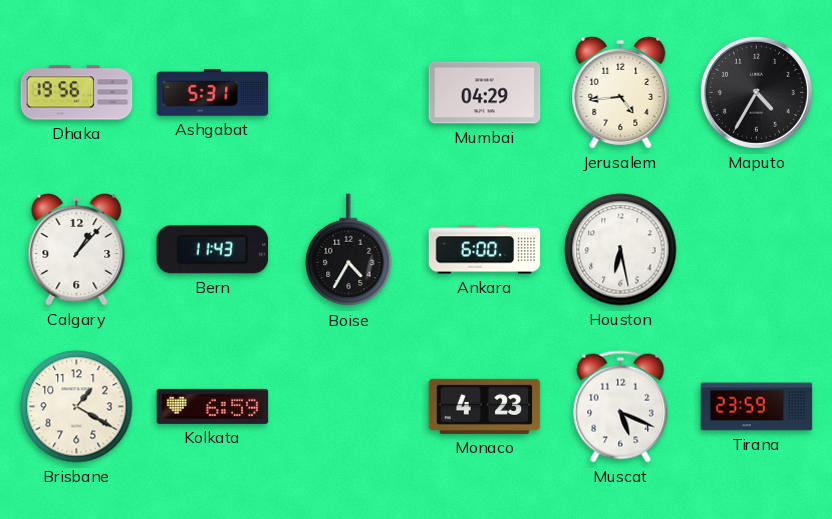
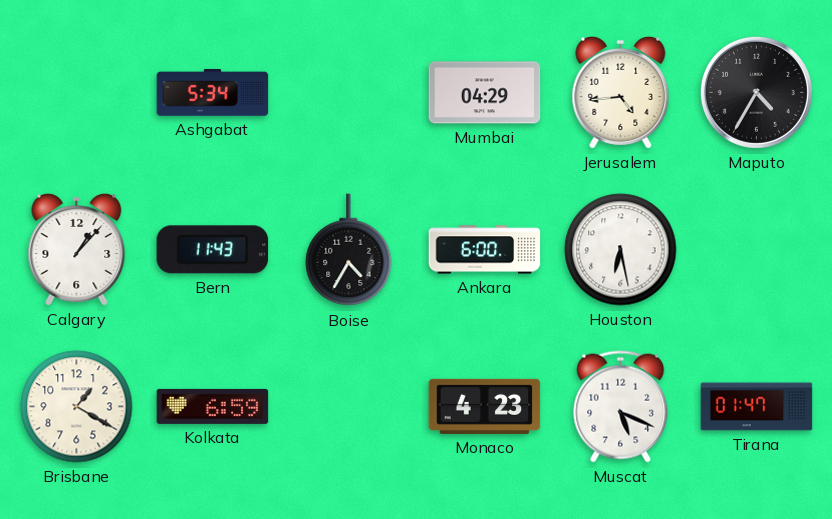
Dhaka: 19:56 -> none (77, 93)
Ashgabat: 5:31 -> 5:34 (213, 93)
Tirana: 23:59 -> 01:47 (757, 407)
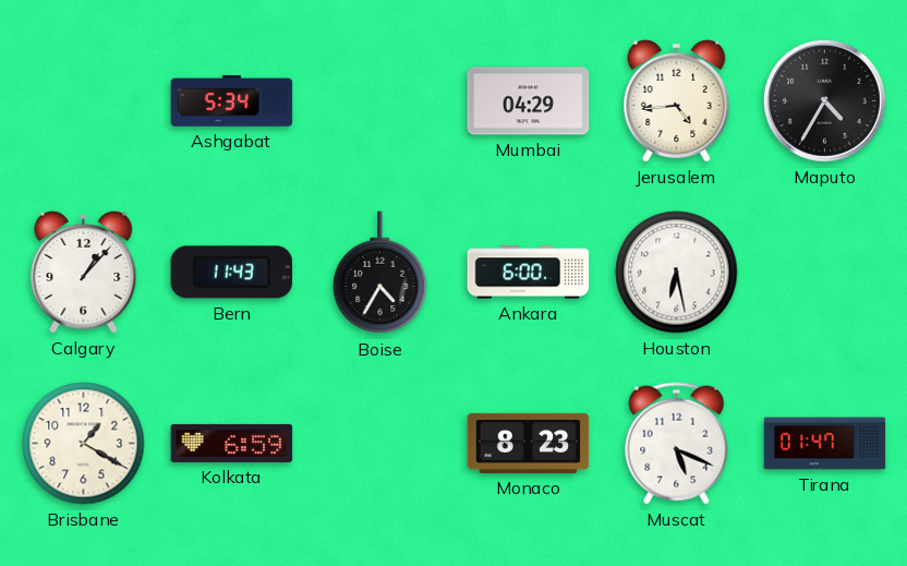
Monaco: 4:23 -> 8:23 (529, 443)
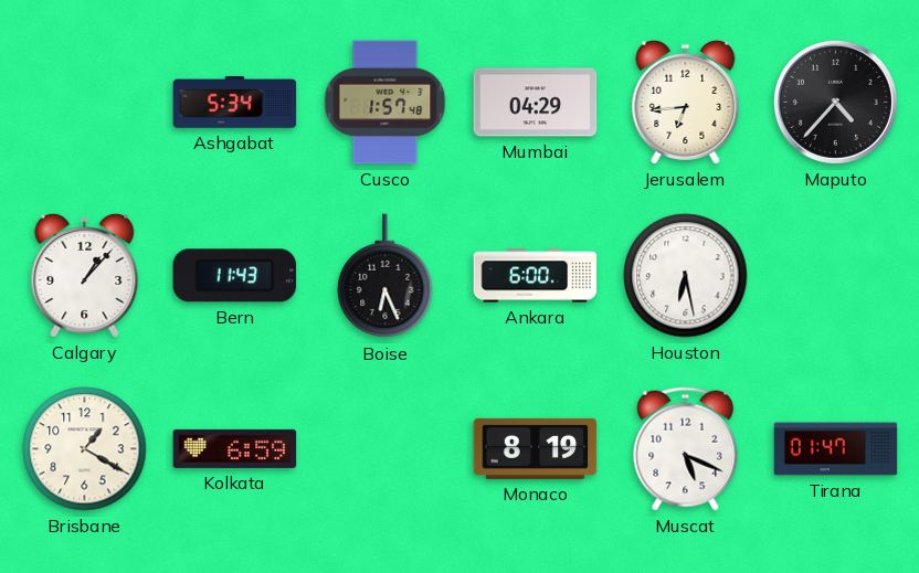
Cusco: none -> 1:57 (385, 103)
Jerusalem: 4:44 -> 6:44 (686, 102)
Maputo: 4:35 -> 4:37 (835, 102)
Boise: 4:35 -> 6:26 (385, 276)
Monaco: 8:23 -> 8:19 (536, 448)
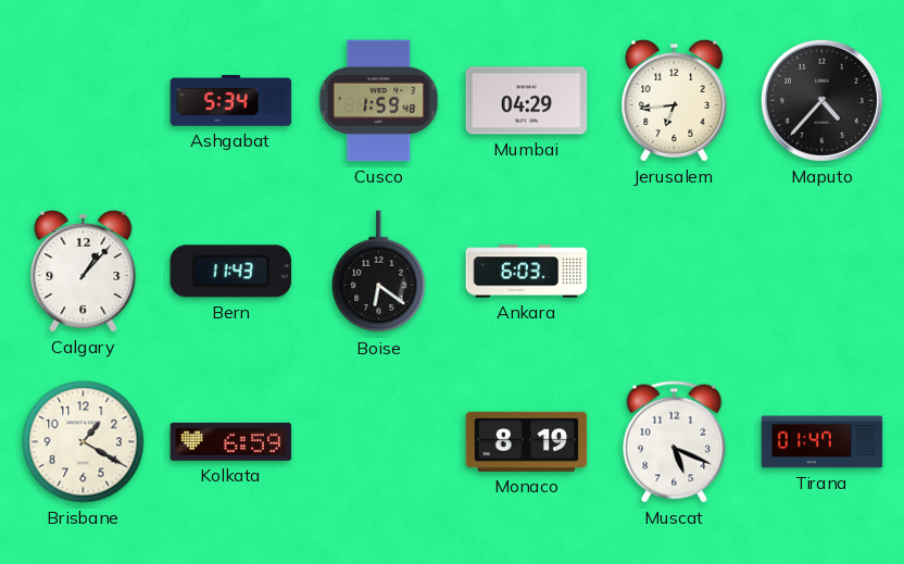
Cusco: 1:57 -> 1:59 (379, 101)
Boise: 6:26 -> 6:21 (379, 272)
Ankara: 6:00 -> 6:03 (527, 272)
Houston: 6:28 -> none (686, 276)
